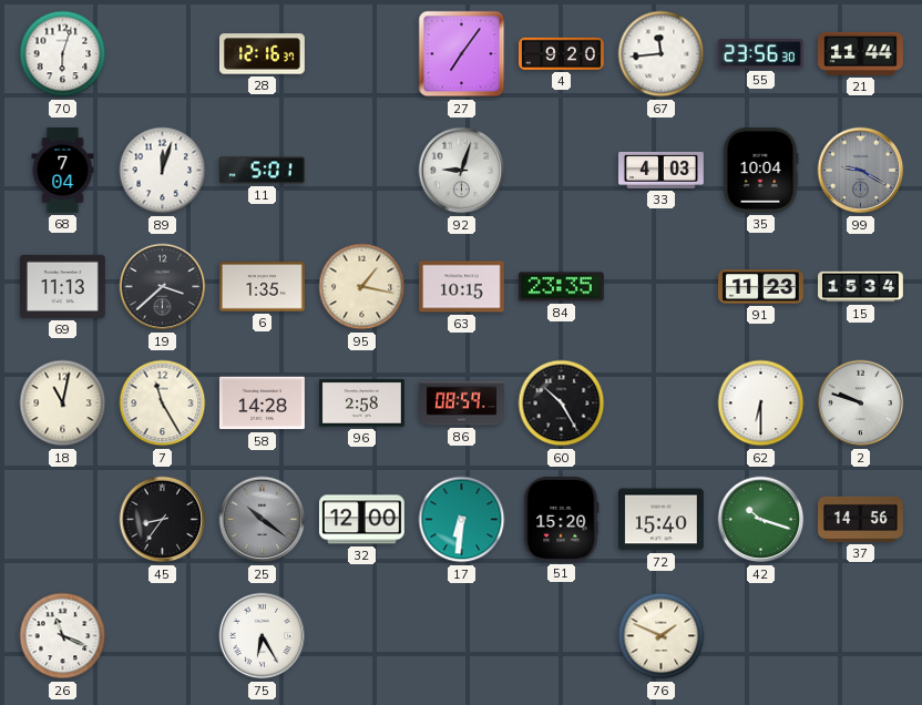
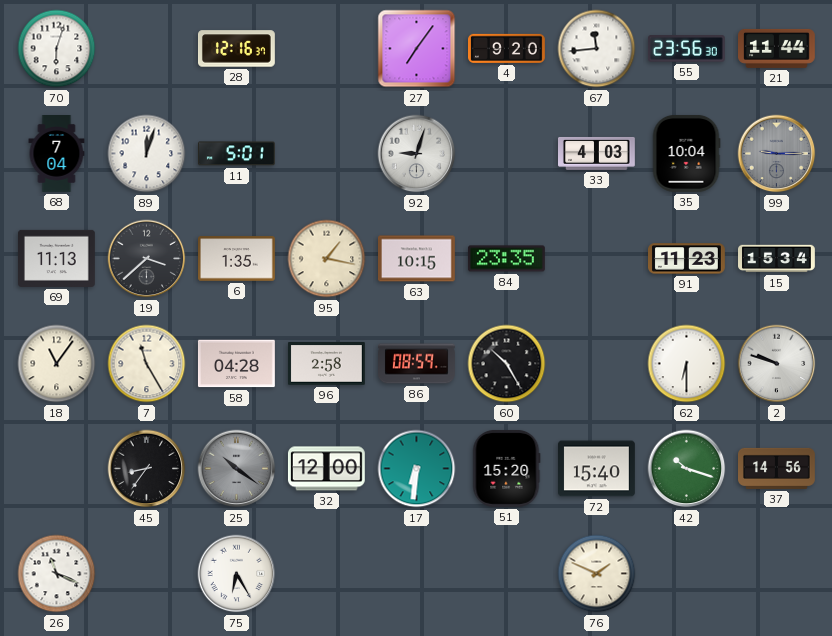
99: 9:20 -> 9:15 (777, 154)
18: 11:02 -> 11:06 (57, 364)
58: 14:28 -> 04:28 (236, 364)
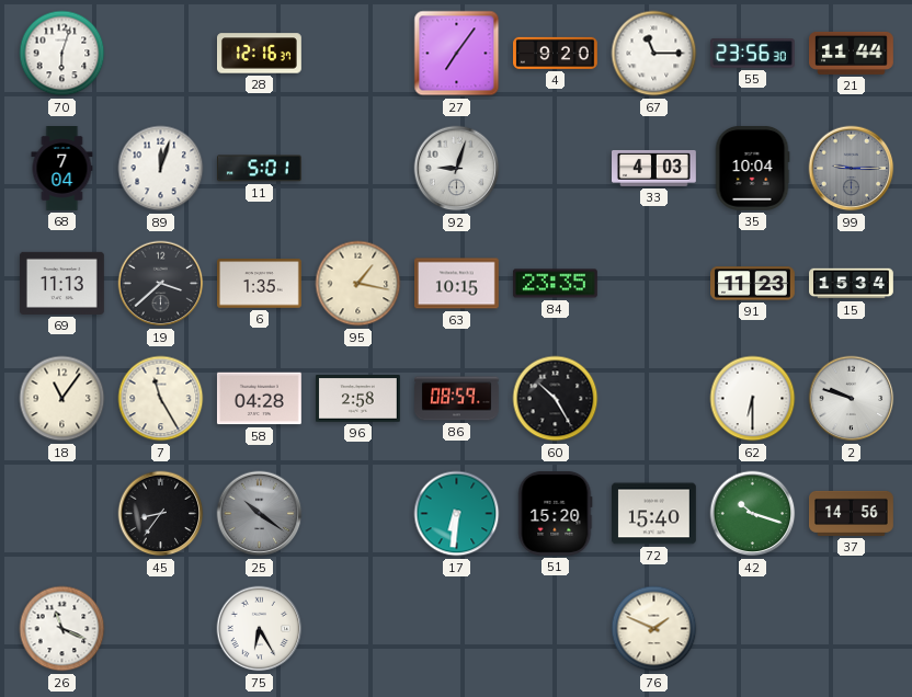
67: 11:44 -> 11:15 (654, 54)
32: 12:00 -> none (326, 469)
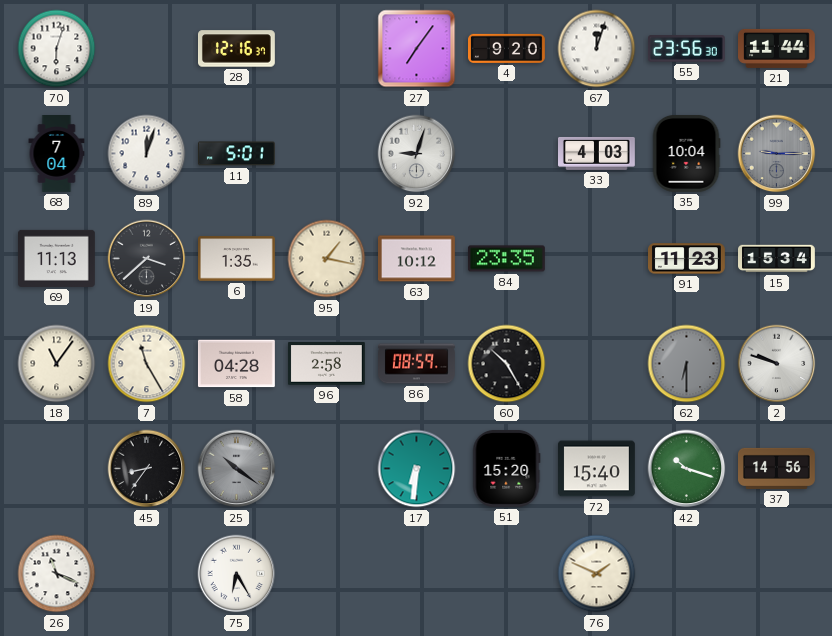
67: 11:15 -> 12:03 (597, 49)
63: 10:15 -> 10:12 (417, 259)
62 dial: white -> grey (687, 364)
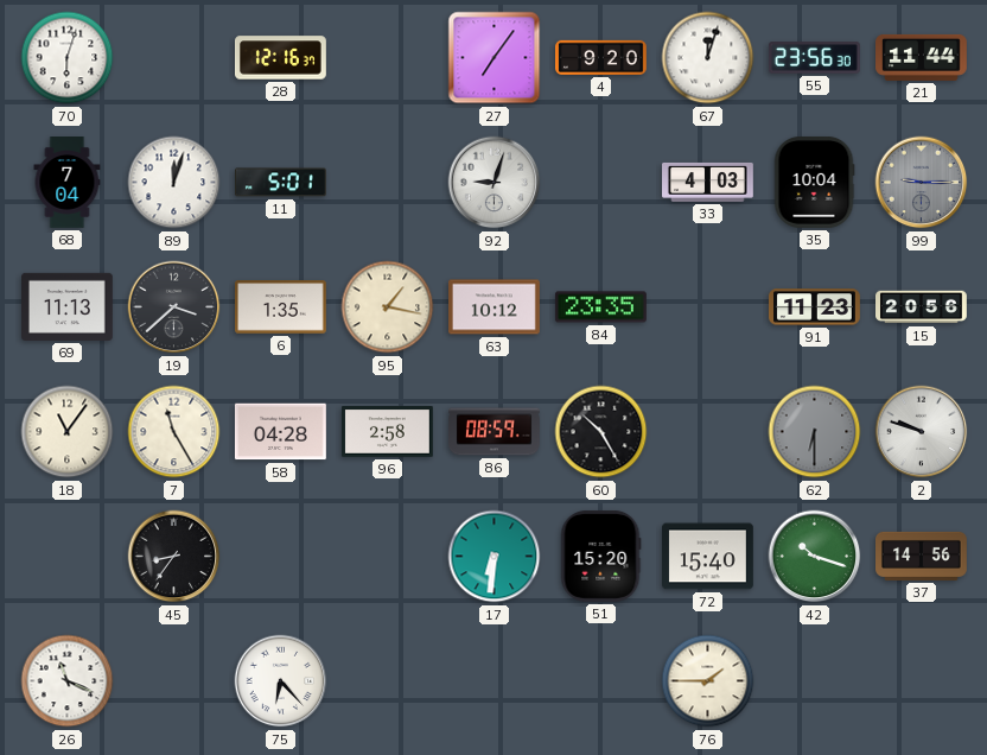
15: 15:34 -> 20:56 (922, 307)
25: 10:21 -> none (237, 469)
75: 6:25 -> 6:23 (281, 681)
76: 1:49 -> 1:45 (708, 681)
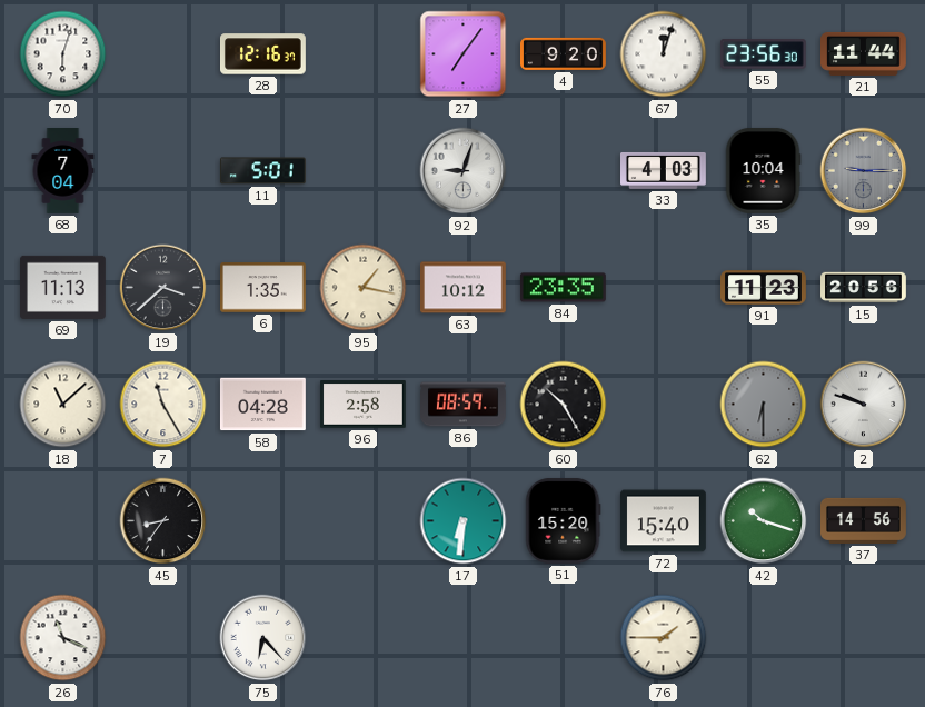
89: 12:03 -> none (174, 183)
18: 11:06 -> 11:08 (63, 405)
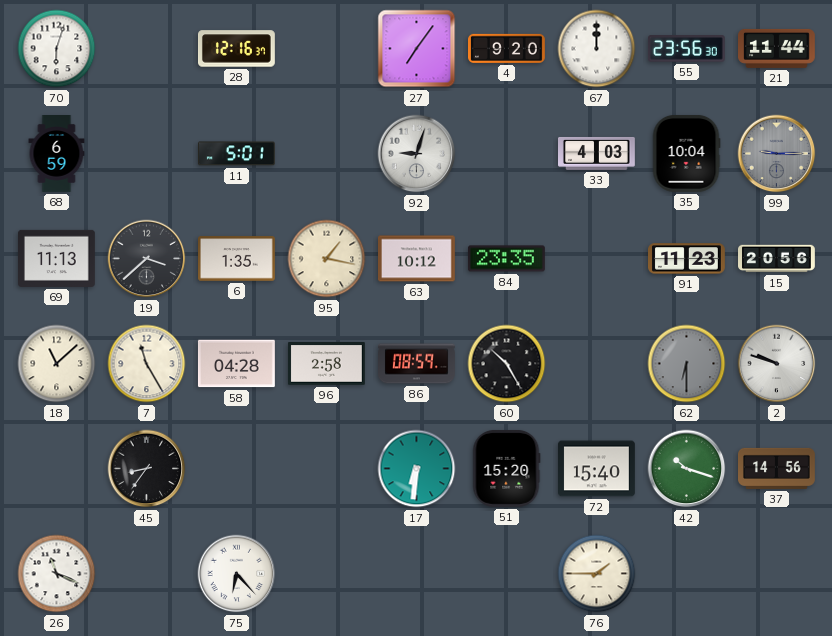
67: 12:03 -> 12:00 (597, 49)
68: 7:04 -> 6:59 (57, 154)
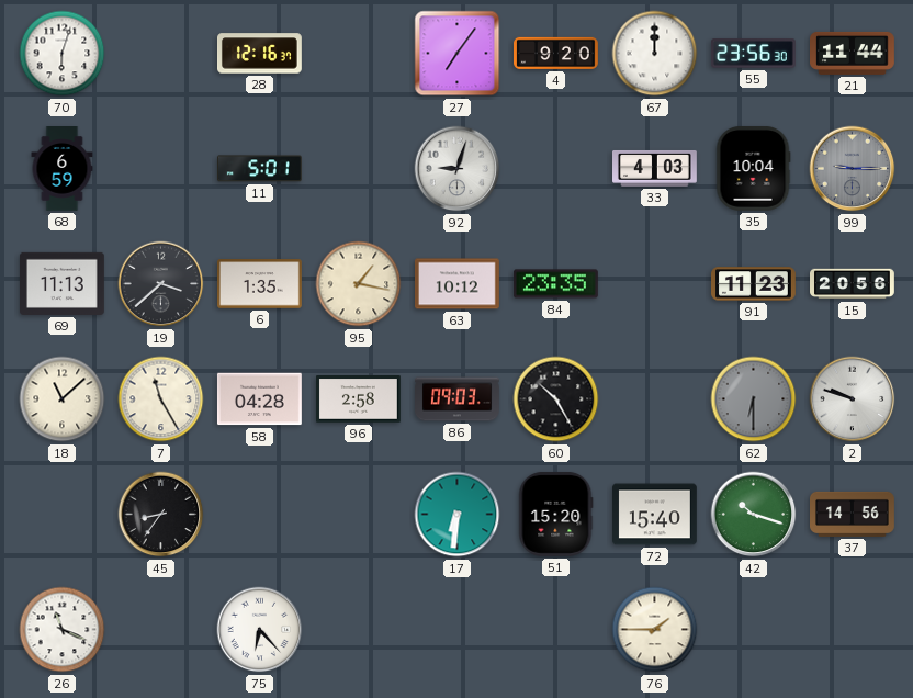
86: 08:59 -> 09:03 (458, 399)
